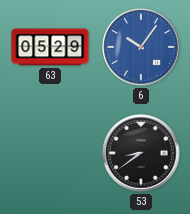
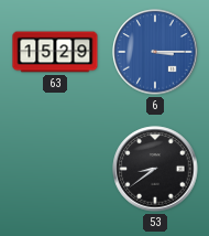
63: 05:29 -> 15:29 (55, 52)
6: 10:06 -> 3:15 (155, 52)
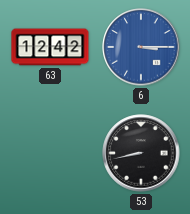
63: 15:29 -> 12:42 (50, 47)
53: 8:39 -> 8:43 (141, 153)
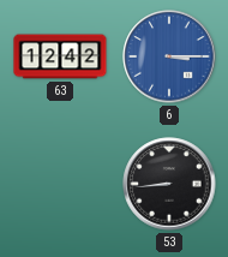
53: 8:43 -> 8:44 (169, 184)
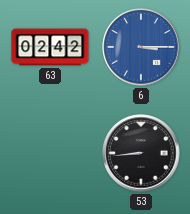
63: 12:42 -> 02:42 (50, 47)
